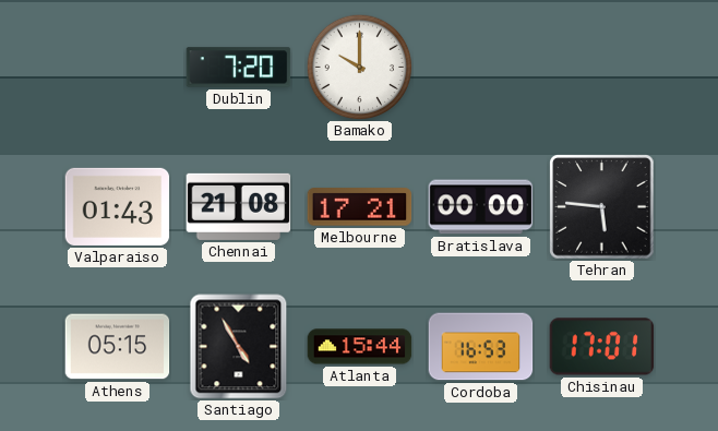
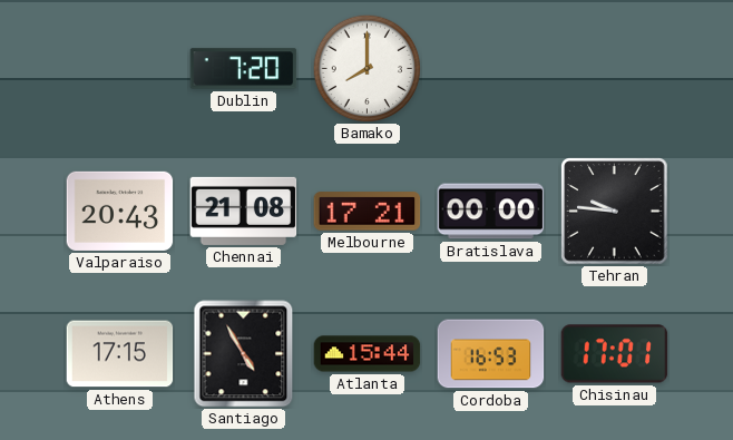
Bamako: 10:00 -> 8:00 (366, 68)
Valparaiso: 01:43 -> 20:43 (120, 211)
Tehran: 5:46 -> 9:46 (615, 212)
Athens: 05:15 -> 17:15 (120, 354)
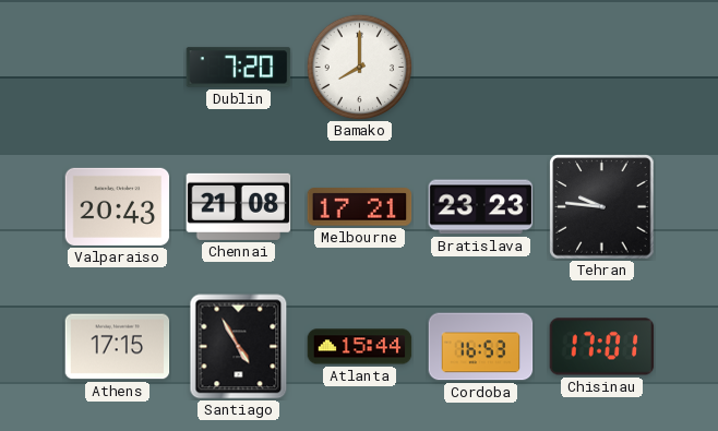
Bratislava: 00:00 -> 23:23 (481, 207)
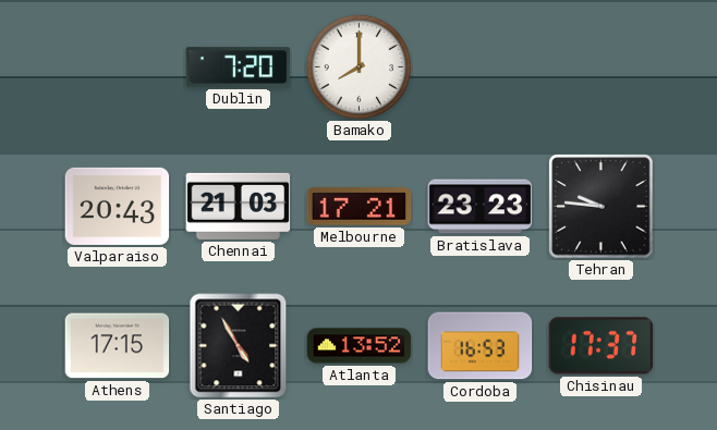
Chennai: 21:08 -> 21:03 (239, 206)
Atlanta: 15:44 -> 13:52 (360, 346)
Chisinau: 17:01 -> 17:37 (601, 346)
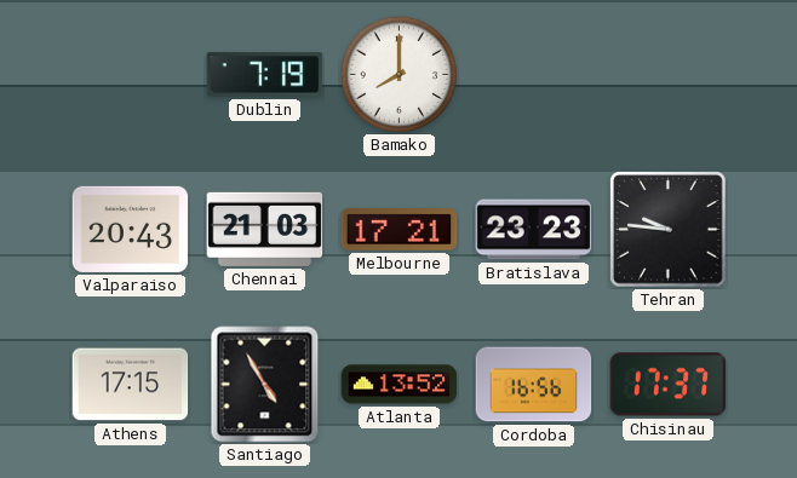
Dublin: 7:20 -> 7:19 (265, 75)
Cordoba: 16:53 -> 16:56 (534, 385)
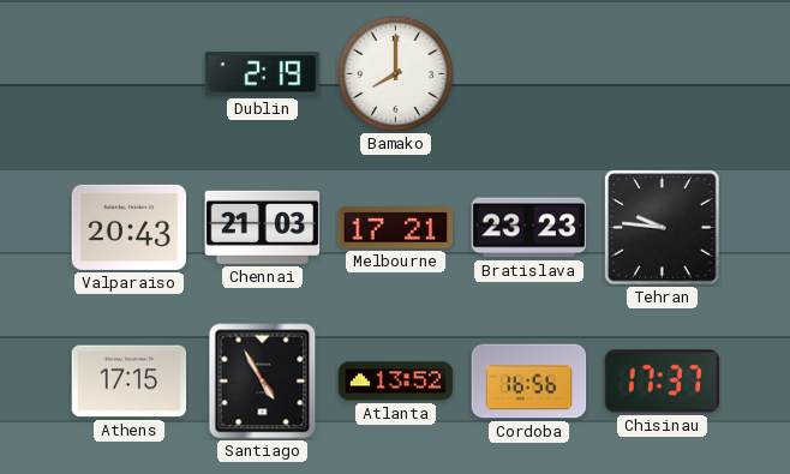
Dublin: 7:19 -> 2:19 (263, 74)
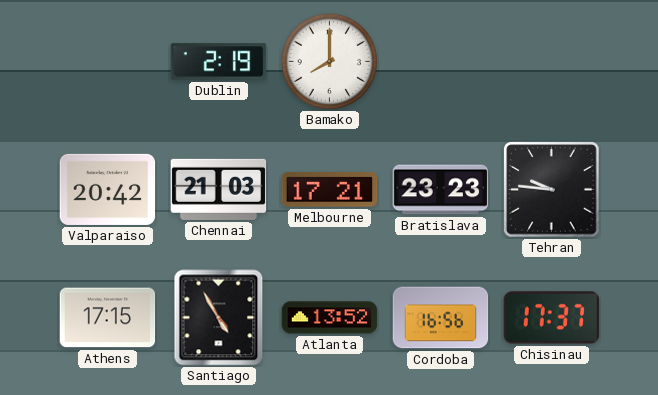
Valparaiso: 20:43 -> 20:42 (108, 189)
